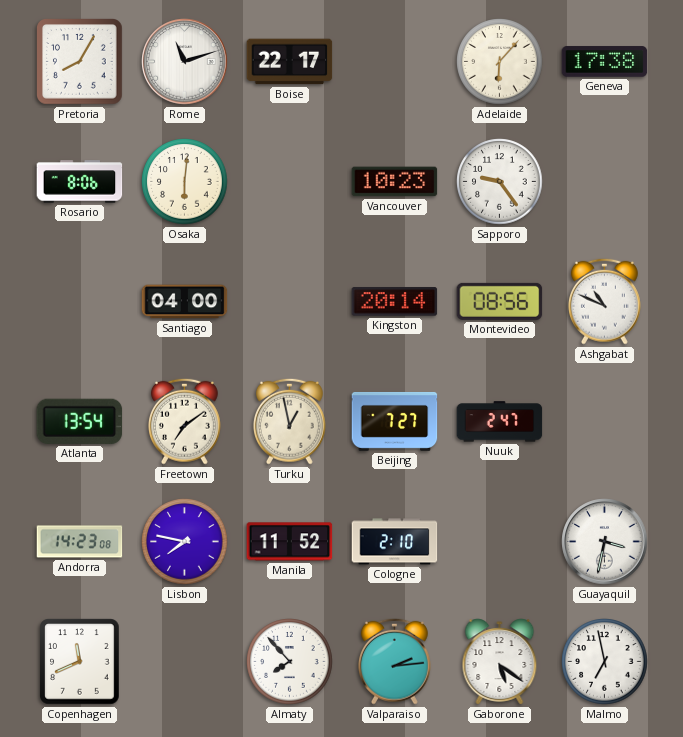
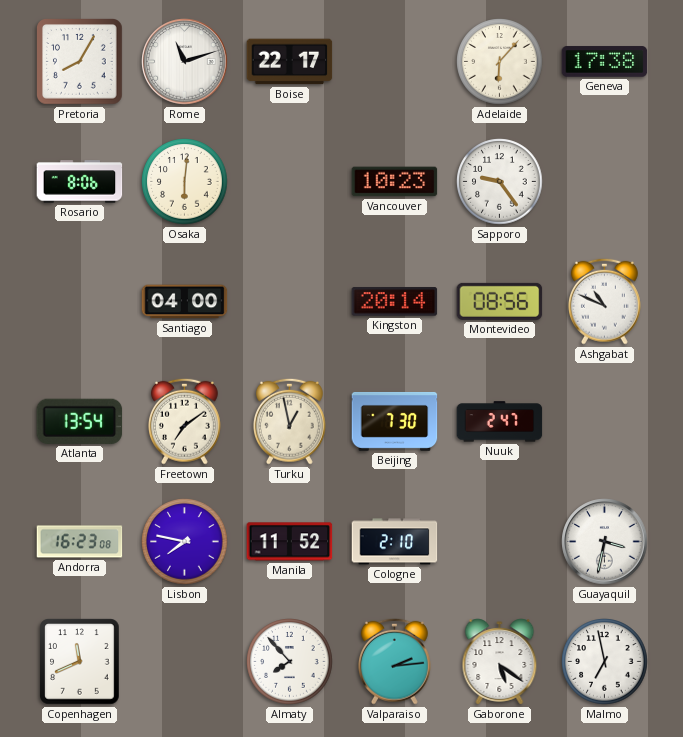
Beijing: 7:27 -> 7:30 (395, 421)
Andorra: 14:23 -> 16:23 (80, 542)
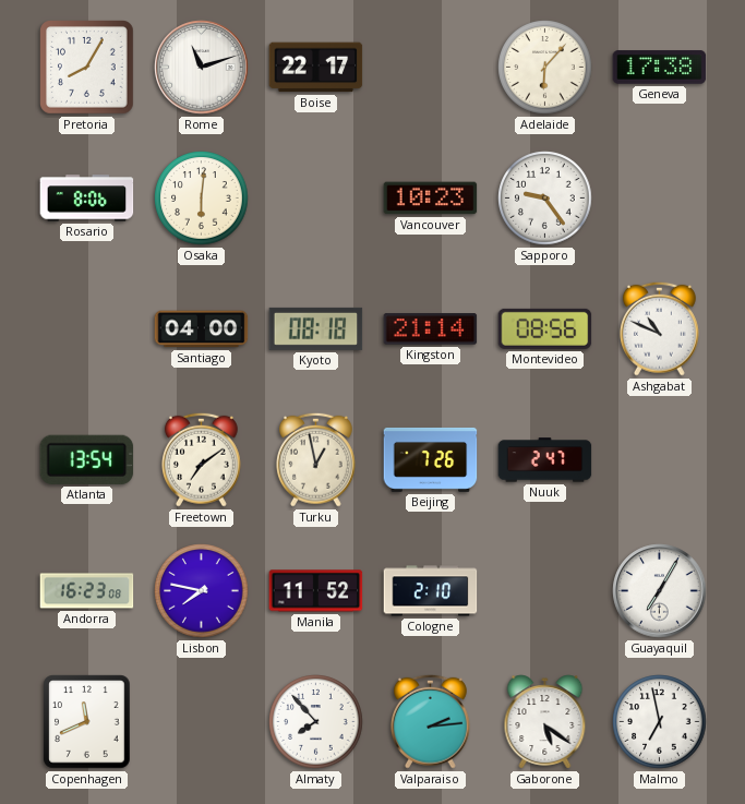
Kyoto: none -> 08:18 (316, 328)
Kingston: 20:14 -> 21:14 (431, 329)
Beijing: 7:30 -> 7:26 (431, 459)
Guayaquil: 3:32 -> 7:05 (660, 591)
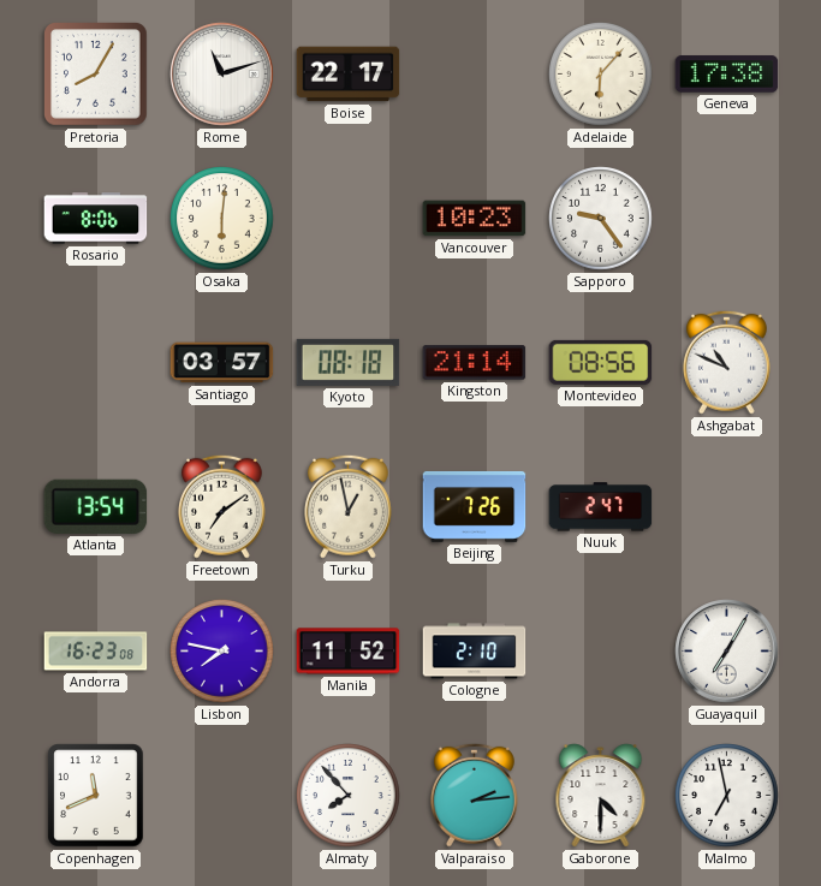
Santiago: 04:00 -> 03:57 (222, 363)
Gaborone: 5:21 -> 4:30 (601, 796)
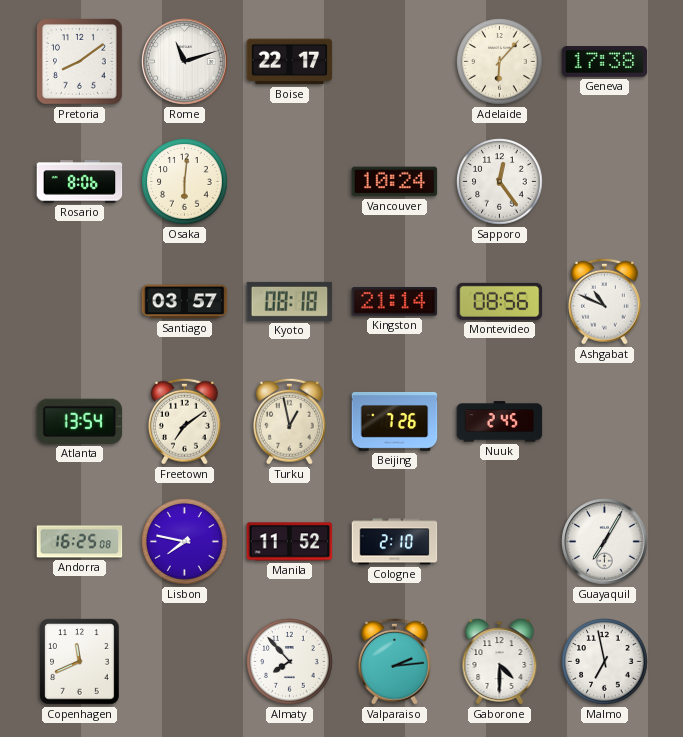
Pretoria: 8:05 -> 8:09 (80, 62)
Vancouver: 10:23 -> 10:24 (395, 182)
Sapporo: 9:24 -> 12:24 (500, 182)
Nuuk: 2:47 -> 2:45 (500, 422)
Andorra: 16:23 -> 16:25 (80, 542)
